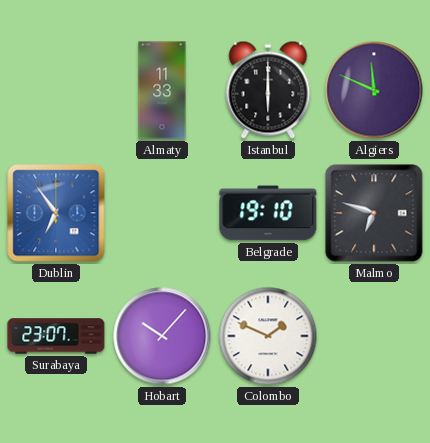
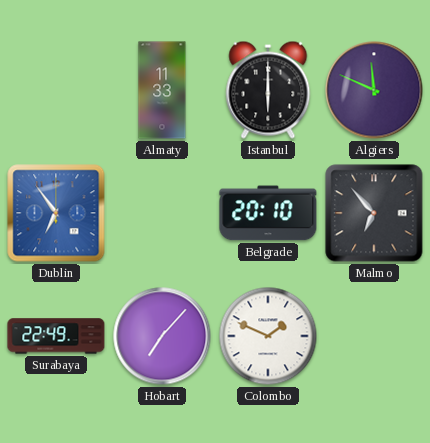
Belgrade: 19:10 -> 20:10 (268, 213)
Malmo: 6:48 -> 6:53 (374, 213)
Surabaya: 23:07 -> 22:49 (56, 336)
Hobart: 10:07 -> 7:07 (162, 336)
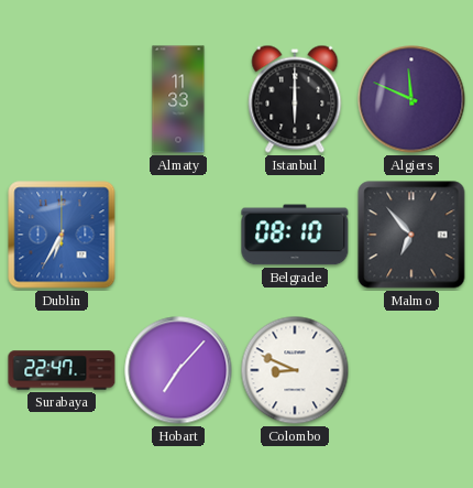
Dublin: 6:54 -> 6:35 (62, 235)
Belgrade: 20:10 -> 08:10 (295, 235)
Surabaya: 22:49 -> 22:47 (62, 370)
Colombo: 1:49 -> 8:49 (295, 370)
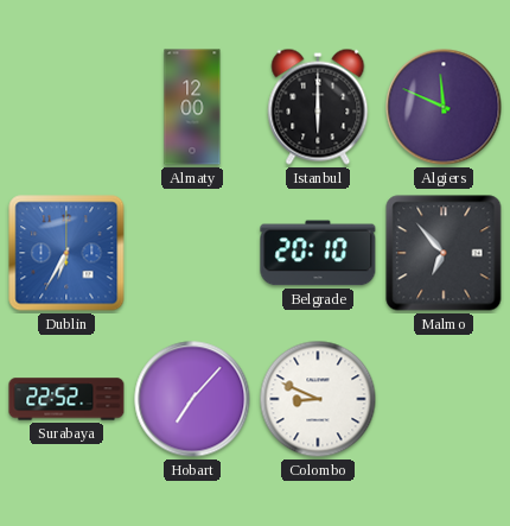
Almaty: 11:33 -> 12:00 (192, 107)
Belgrade: 08:10 -> 20:10 (318, 253)
Surabaya: 22:47 -> 22:52 (66, 399)
